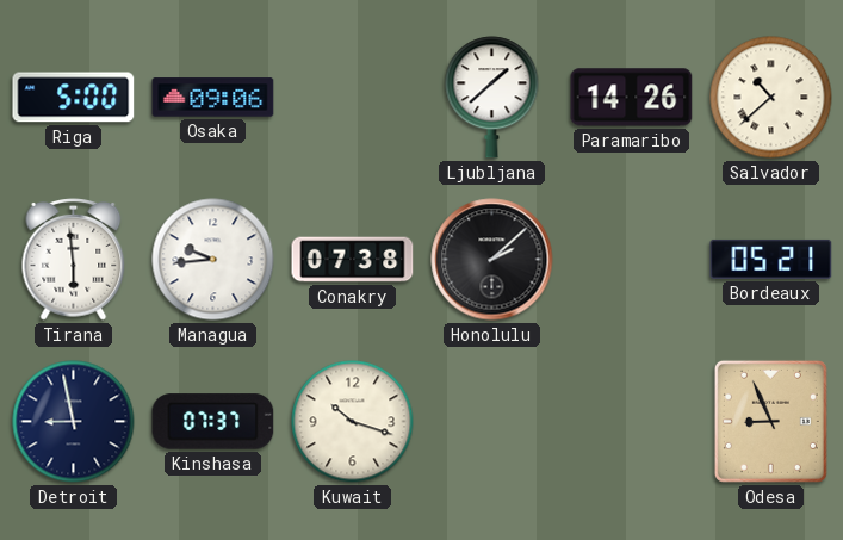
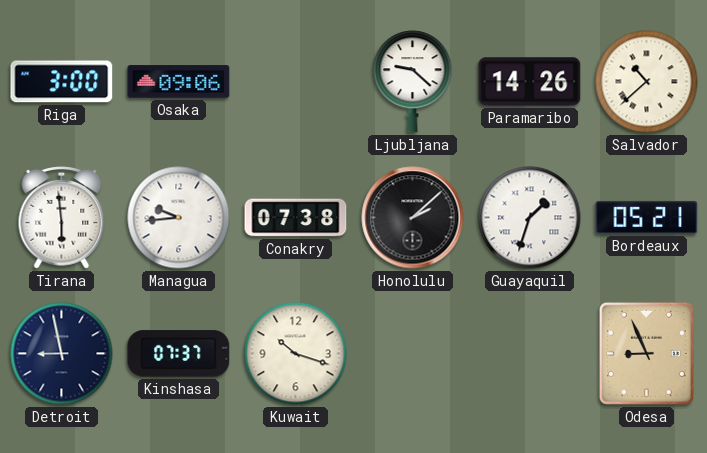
Riga: 5:00 -> 3:00 (62, 82)
Ljubljana: 1:38 -> 9:22 (413, 82)
Guayaquil: none -> 1:33 (530, 218)
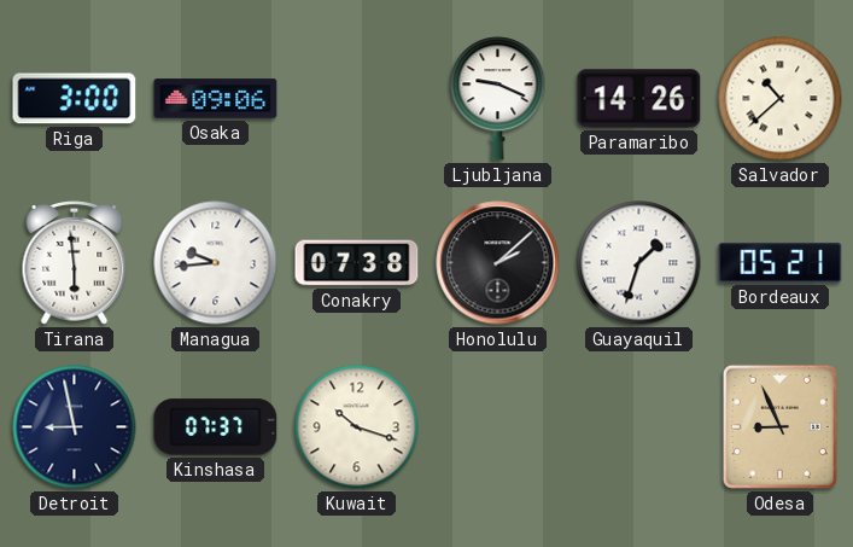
Ljubljana: 9:22 -> 9:19 (498, 99)
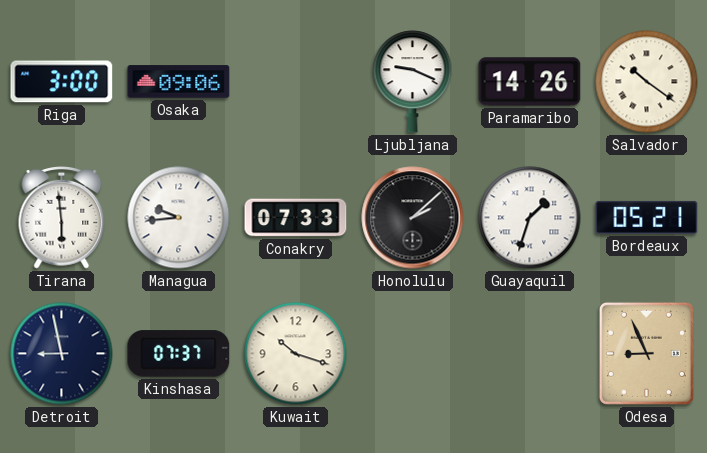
Salvador: 10:38 -> 10:21 (647, 82)
Conakry: 07:38 -> 07:33 (296, 218)
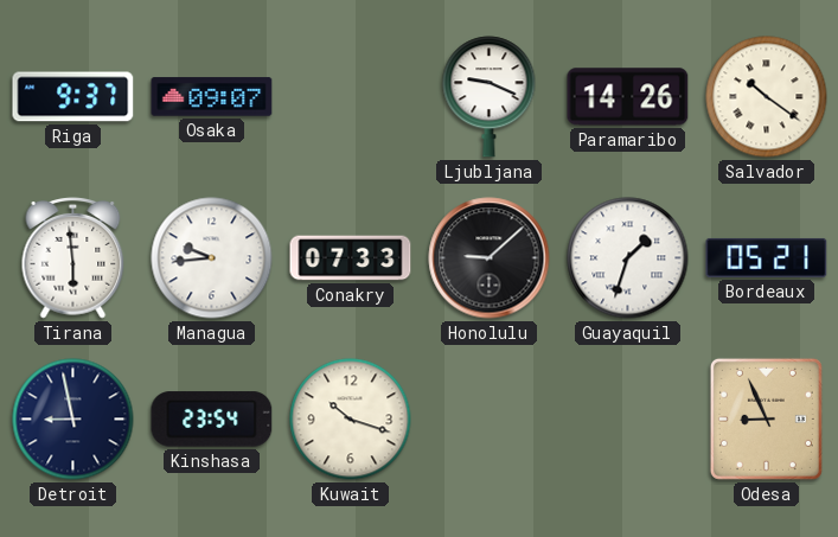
Riga: 3:00 -> 9:37 (73, 97)
Osaka: 09:06 -> 09:07 (212, 97)
Honolulu: 2:08 -> 9:08 (490, 258)
Kinshasa: 07:37 -> 23:54 (212, 420)
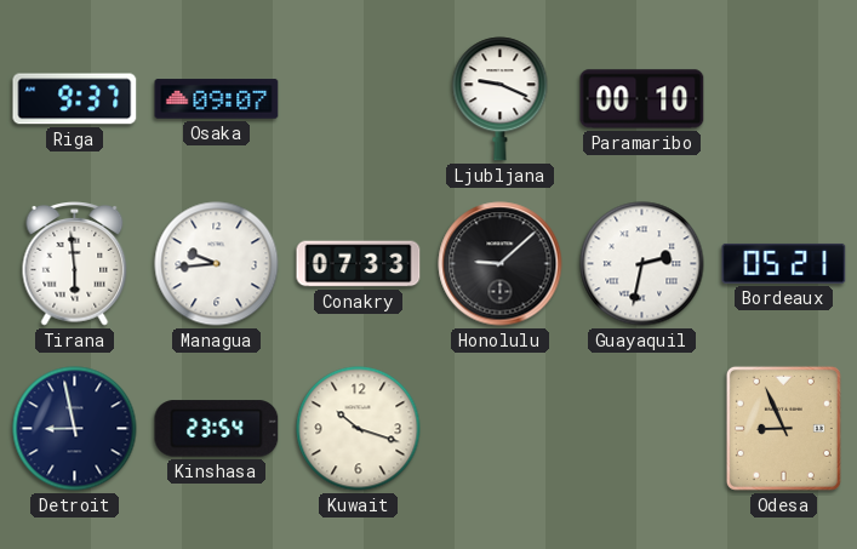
Paramaribo: 14:26 -> 00:10 (642, 99)
Salvador: 10:21 -> none (767, 97)
Guayaquil: 1:33 -> 2:32 (642, 264)
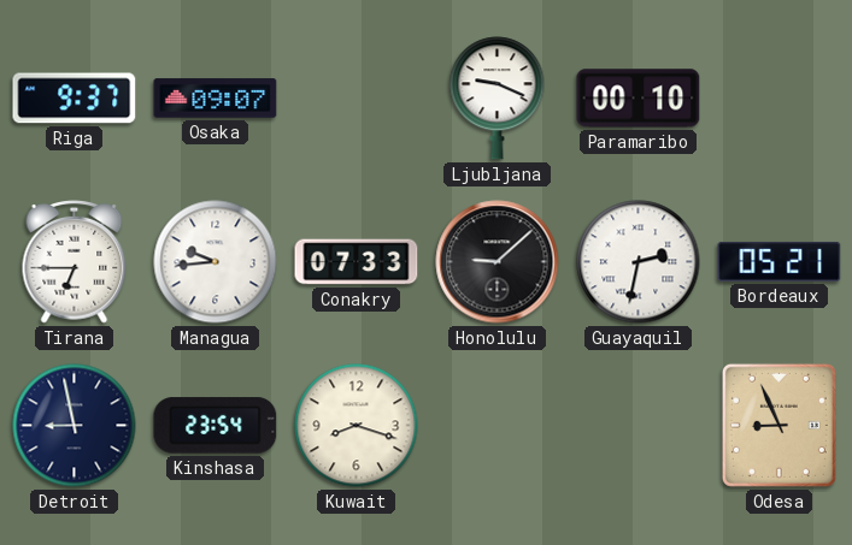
Tirana: 5:59 -> 6:45 (75, 262)
Kuwait: 10:18 -> 8:18 (357, 426)
